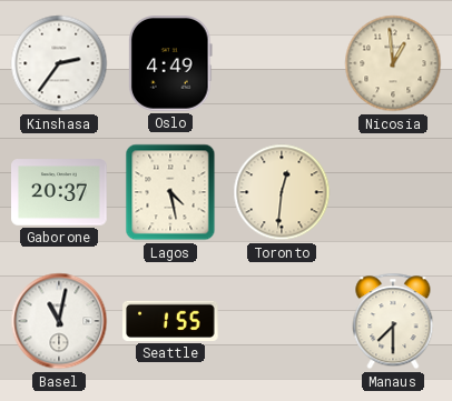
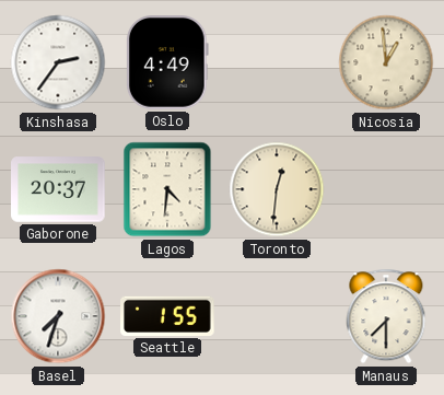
Lagos: 4:28 -> 4:31 (167, 189)
Basel: 11:02 -> 7:33 (58, 316)
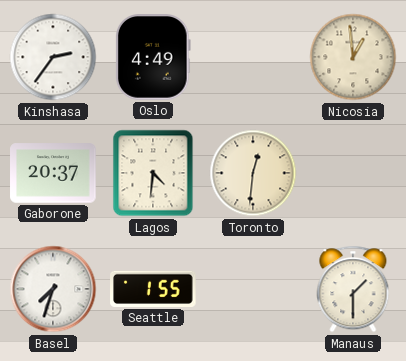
Manaus: 7:30 -> 1:30 (353, 289)
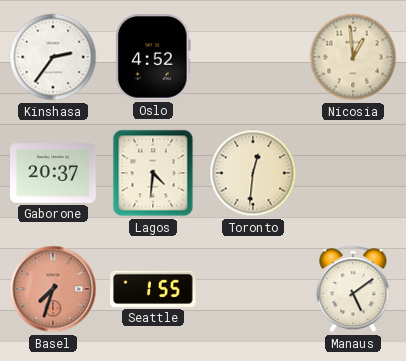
Oslo: 4:49 -> 4:52 (153, 57)
Basel dial: white -> salmon (53, 289)
Manaus: 1:30 -> 5:09 (353, 289)
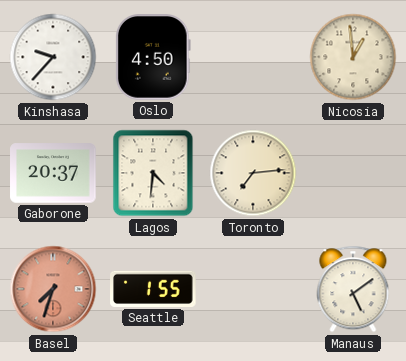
Kinshasa: 2:36 -> 9:37 (53, 57)
Oslo: 4:52 -> 4:50 (153, 57)
Toronto: 12:31 -> 7:14 (253, 173)
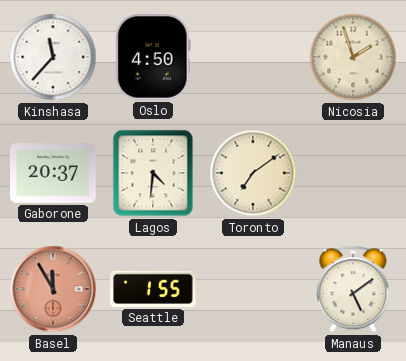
Kinshasa: 9:37 -> 11:37 (53, 57)
Nicosia: 12:59 -> 1:57 (353, 57)
Toronto: 7:14 -> 7:09 (253, 173)
Basel: 7:33 -> 11:55 (53, 289)
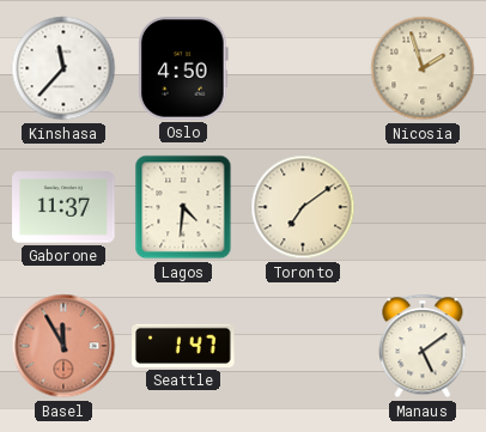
Gaborone: 20:37 -> 11:37 (63, 207)
Seattle: 1:55 -> 1:47 (183, 346)
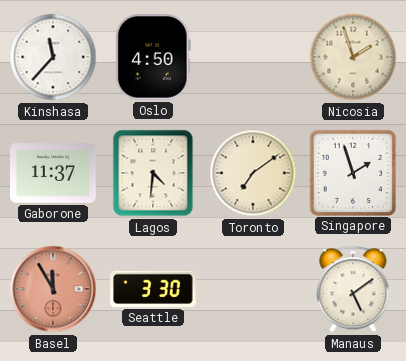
Singapore: none -> 1:57 (352, 172)
Seattle: 1:47 -> 3:30 (153, 289)
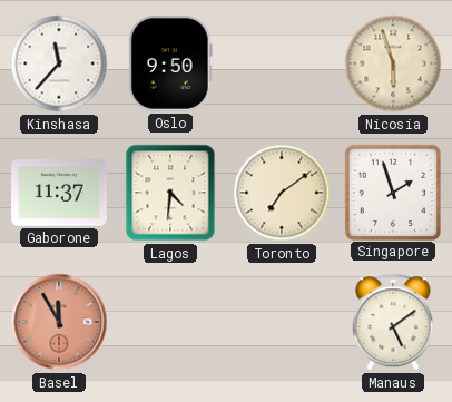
Oslo: 4:50 -> 9:50 (170, 63)
Nicosia: 1:57 -> 5:57 (393, 63)
Seattle: 3:30 -> none (153, 289)
